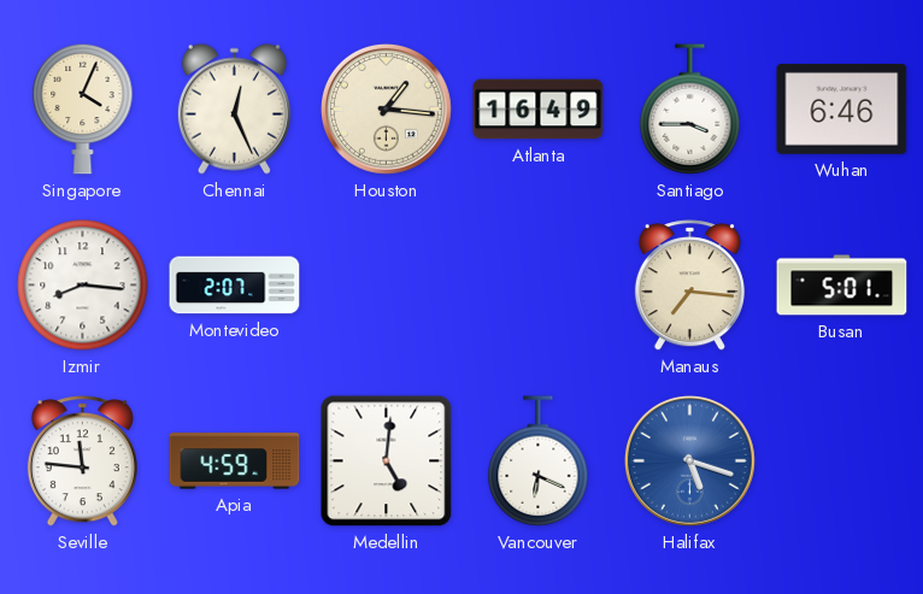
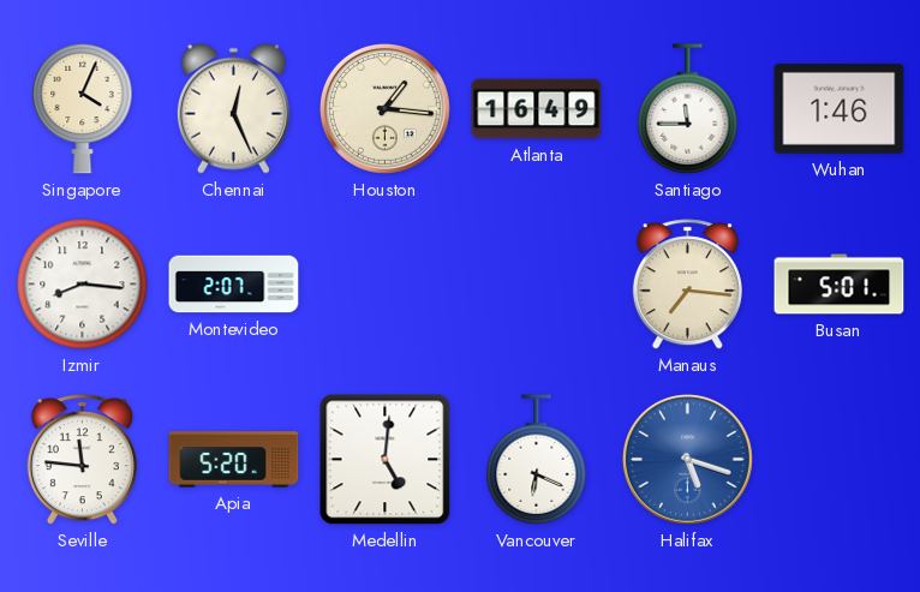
Santiago: 3:45 -> 11:45 (688, 109)
Wuhan: 6:46 -> 1:46 (840, 108)
Apia: 4:59 -> 5:20 (234, 460)
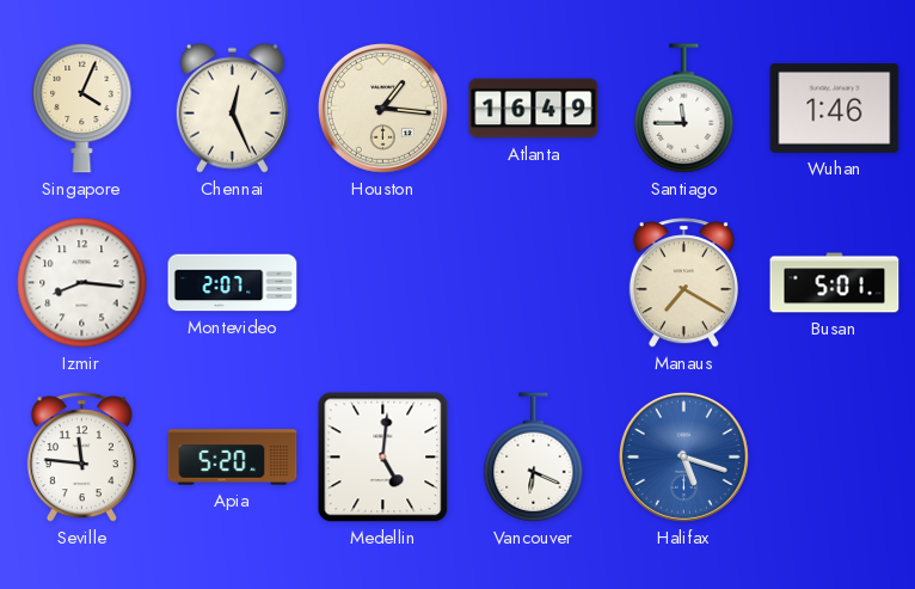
Manaus: 7:16 -> 7:20 (683, 283)
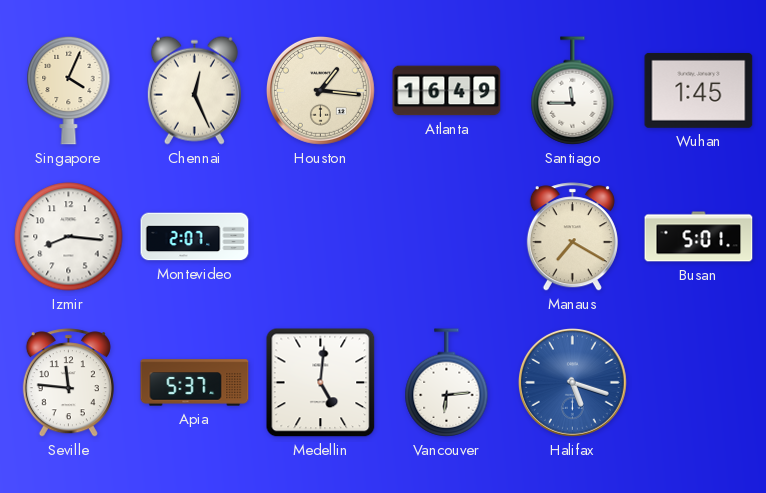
Wuhan: 1:46 -> 1:45 (699, 90)
Apia: 5:20 -> 5:37 (195, 383)
Vancouver: 6:19 -> 6:14 (447, 383)
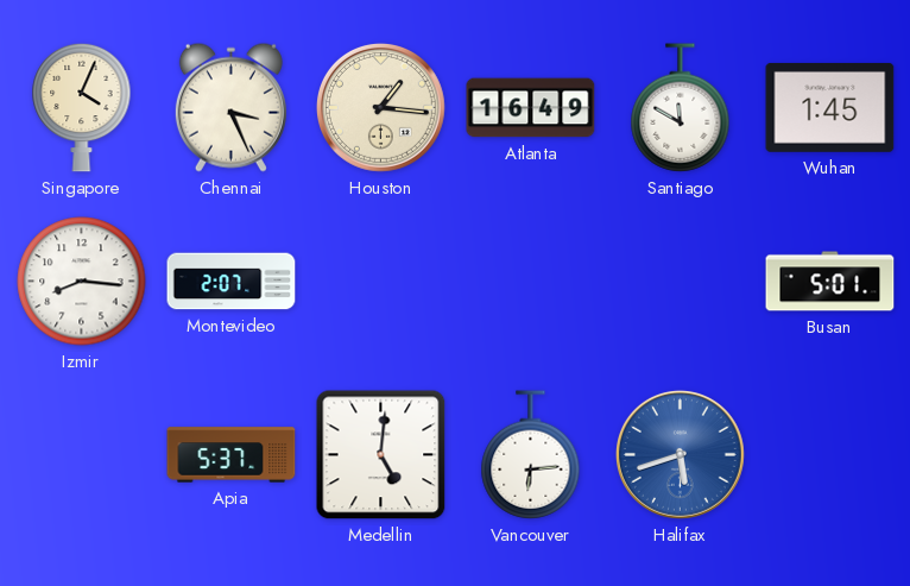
Chennai: 12:26 -> 3:26 (230, 107)
Santiago: 11:45 -> 11:50 (681, 108)
Manaus: 7:20 -> none (572, 237)
Seville: 11:46 -> none (68, 383)
Halifax: 5:18 -> 5:42 (680, 454)
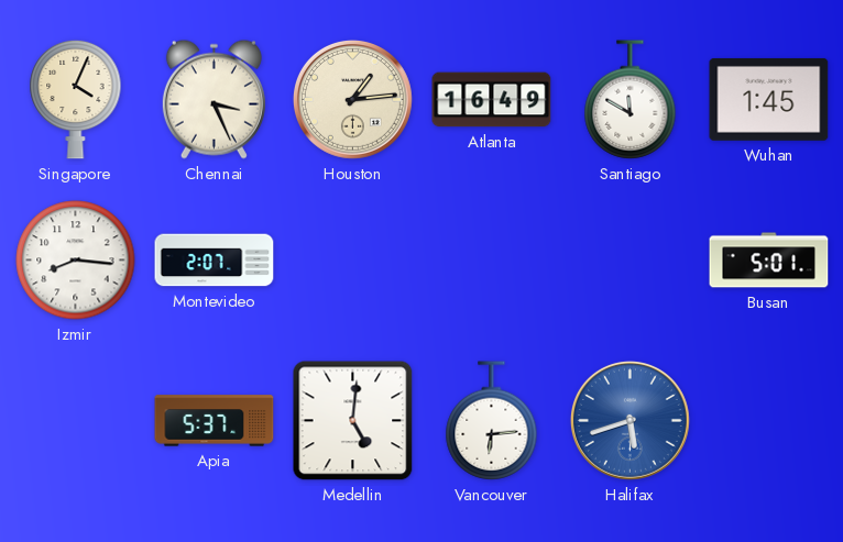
Houston: 1:16 -> 1:14 (352, 99)
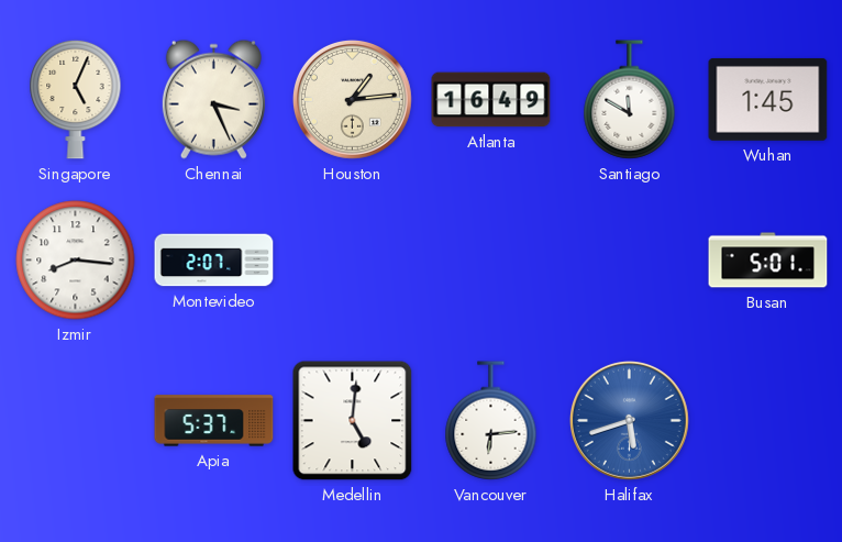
Singapore: 4:04 -> 5:04 (76, 99)
